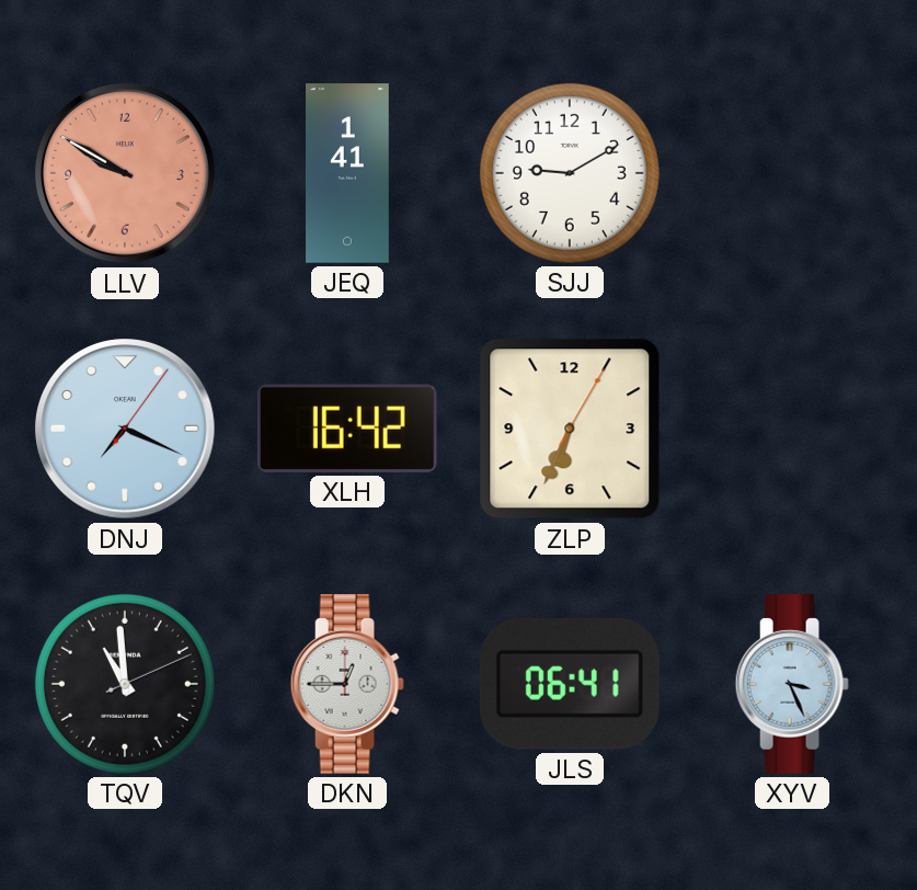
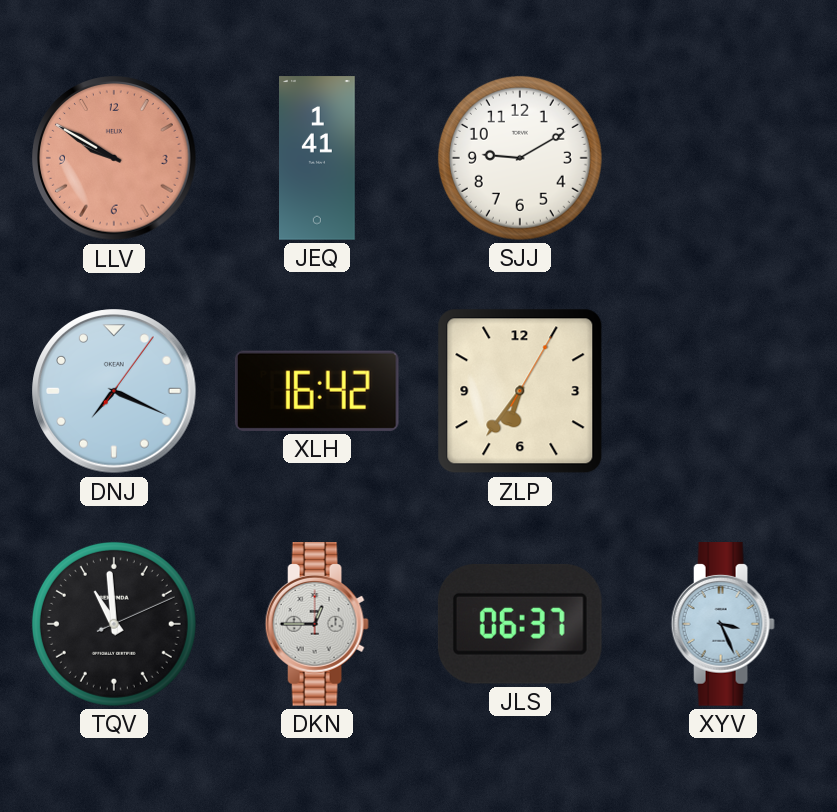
ZLP: 6:34 -> 6:36 (520, 391)
JLS: 06:41 -> 06:37 (520, 624)
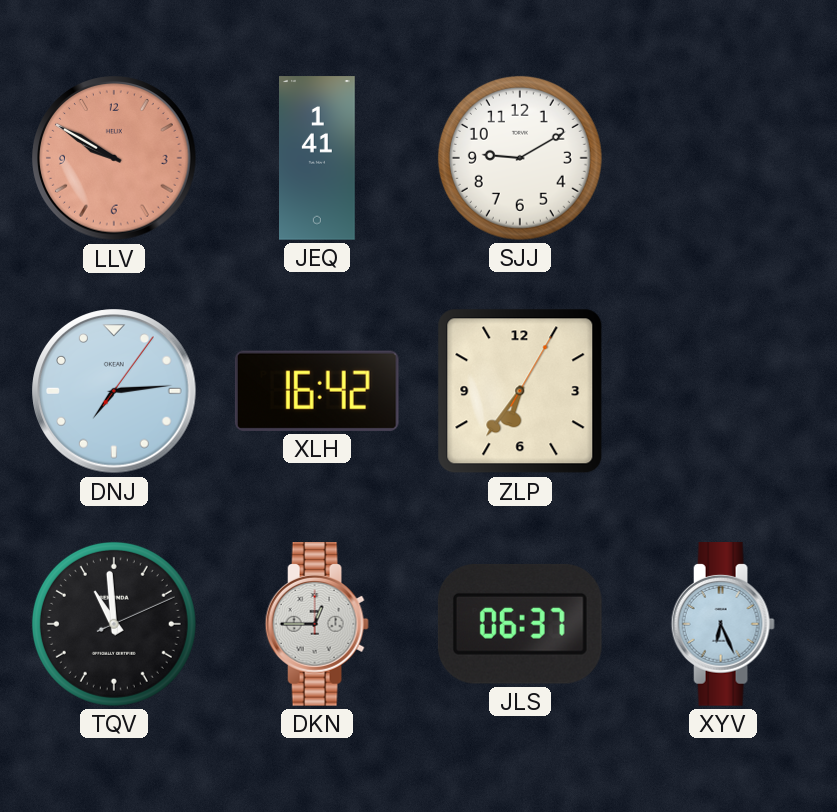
DNJ: 7:19 -> 7:14 (114, 391)
XYV: 3:26 -> 6:26 (723, 624)
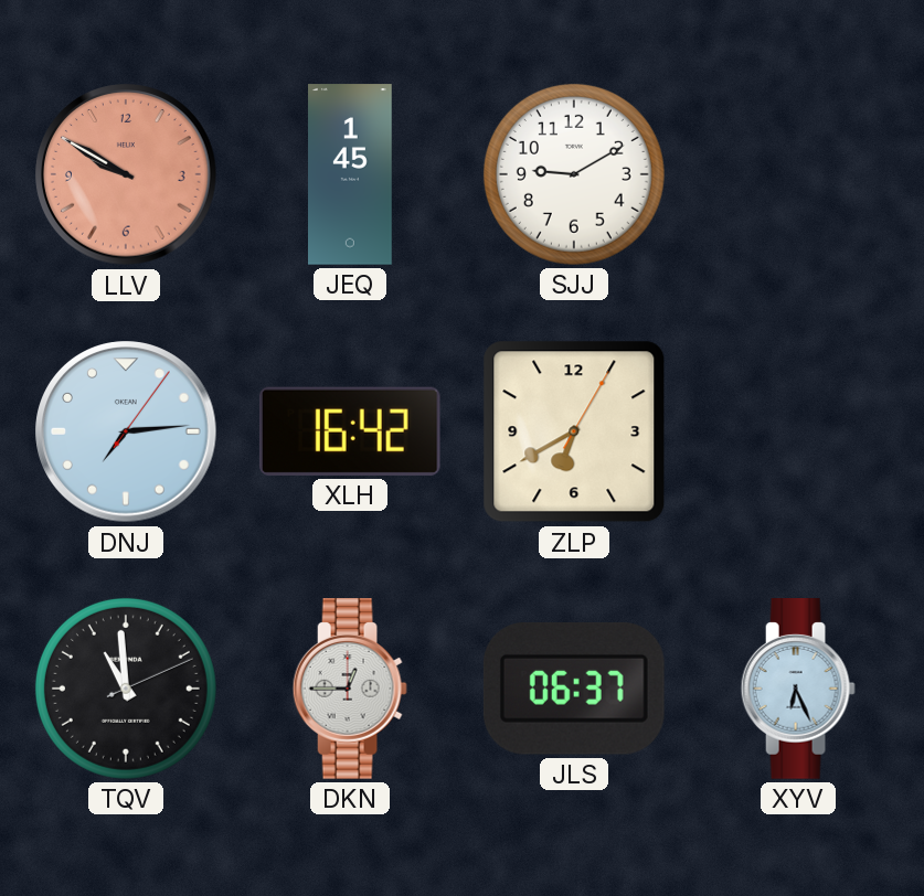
JEQ: 1:41 -> 1:45 (351, 174)
ZLP: 6:36 -> 6:40 (574, 431)
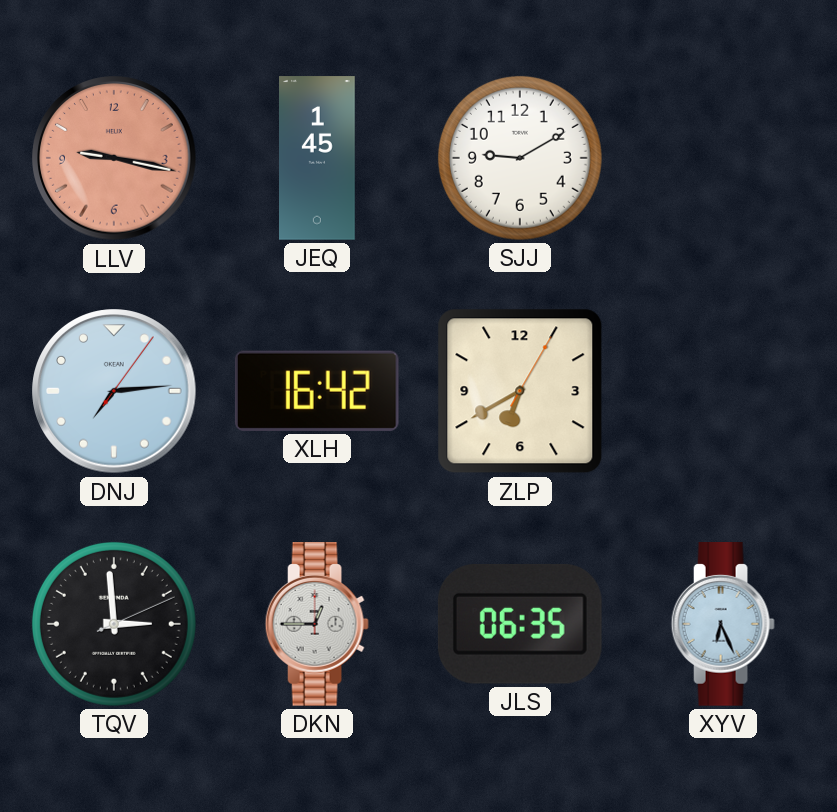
LLV: 9:50 -> 9:17 (114, 158)
TQV: 10:59 -> 2:59 (114, 624)
JLS: 06:37 -> 06:35 (520, 624)
